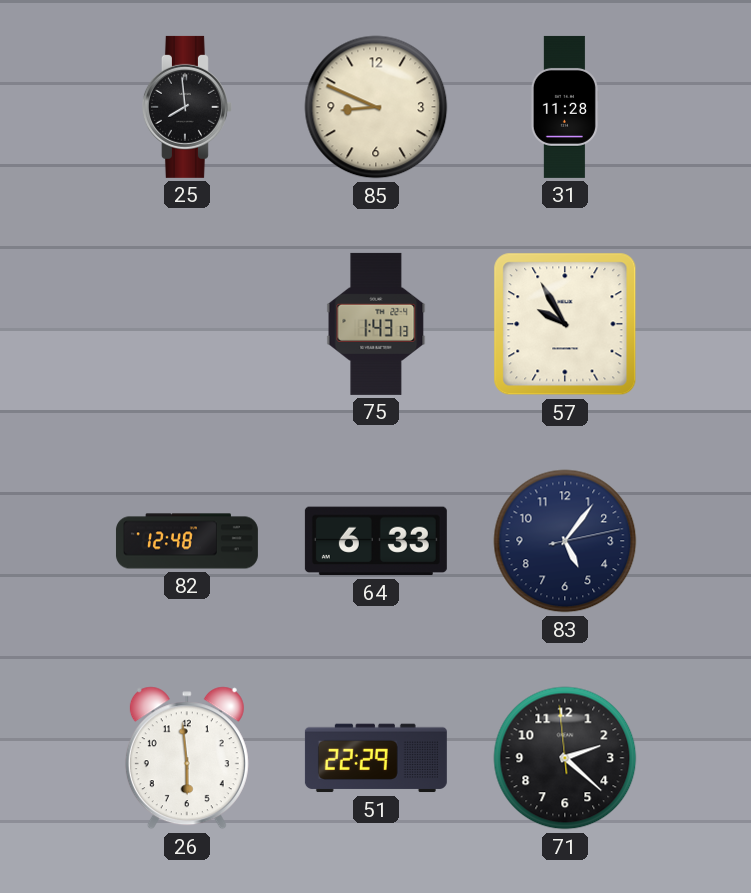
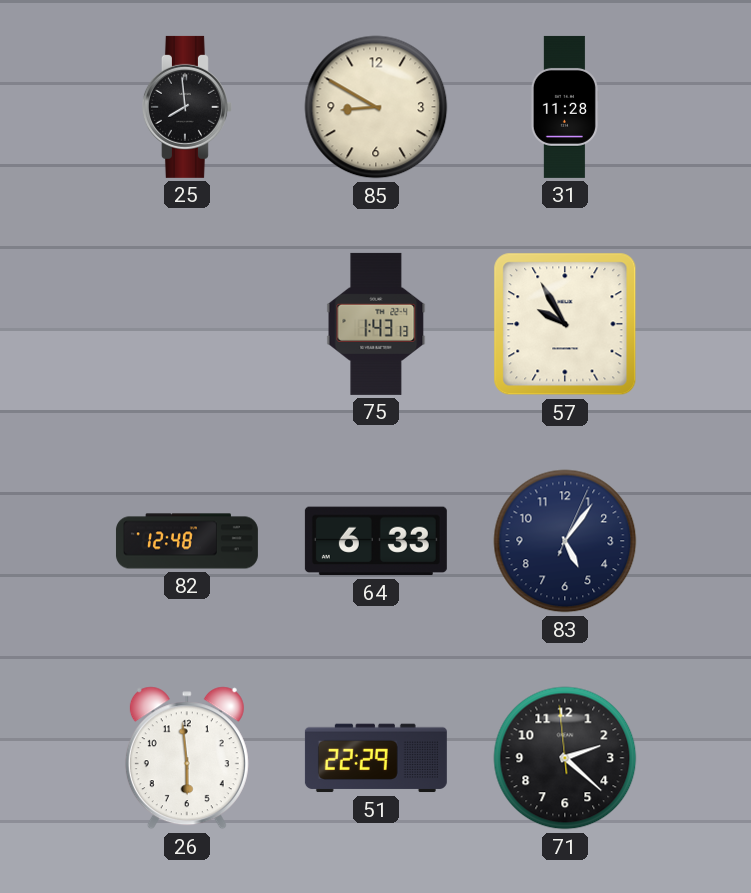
85: 8:49 -> 8:50 (376, 107)
83: 5:06:13 -> 5:06:04 (565, 541)
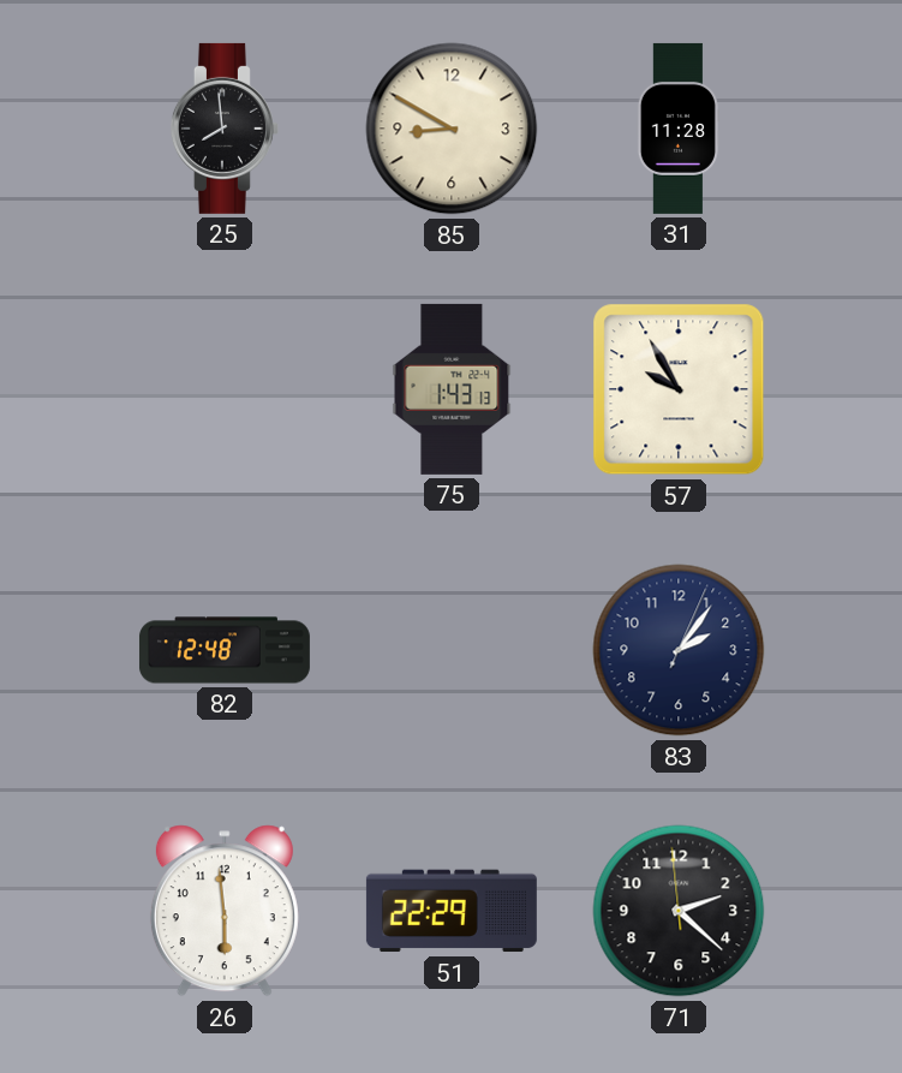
64: 6:33 -> none (376, 541)
83: 5:06 -> 2:06 (679, 650)
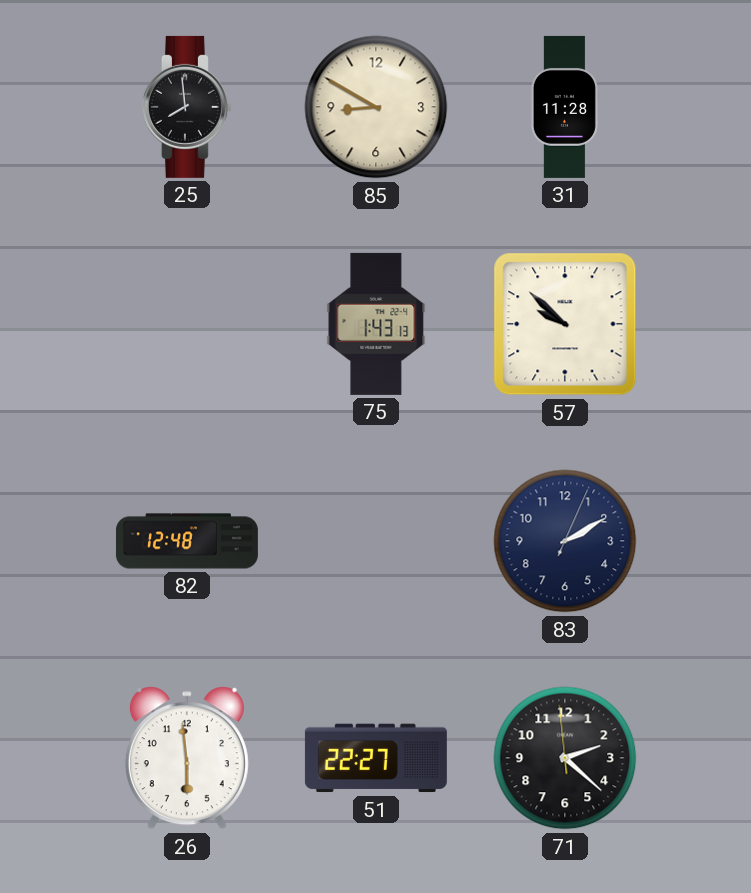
57: 9:55 -> 9:52 (565, 324)
83: 2:06 -> 2:10 (565, 541)
51: 22:29 -> 22:27 (376, 758)
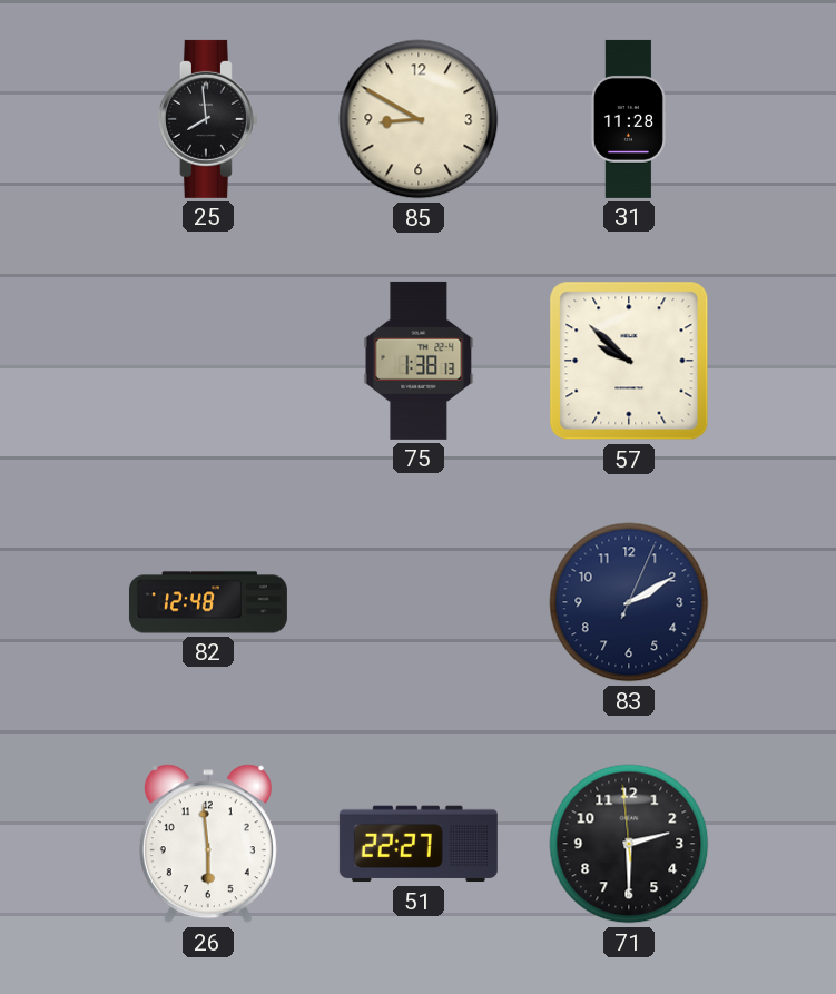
75: 1:43 -> 1:38 (419, 361)
71: 2:21 -> 2:29 (629, 844)
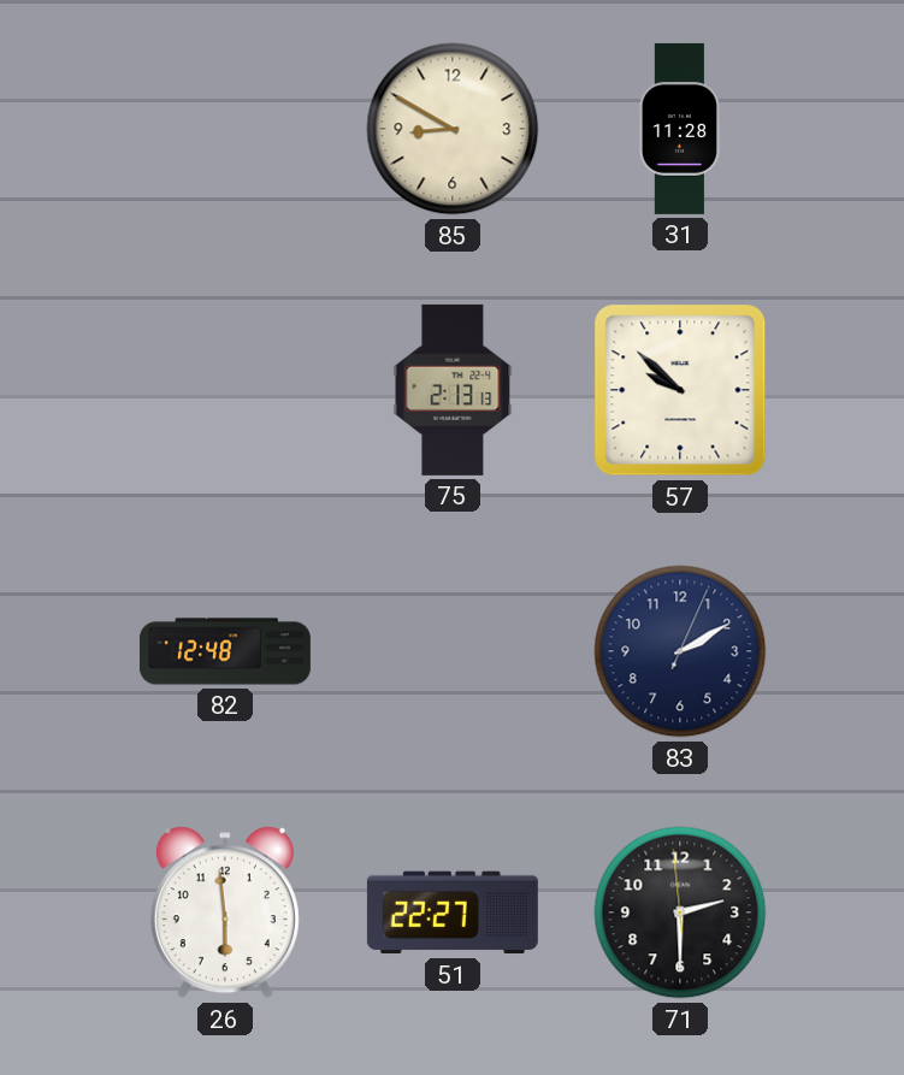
25: 7:59 -> none (208, 119)
75: 1:38 -> 2:13 (453, 390)
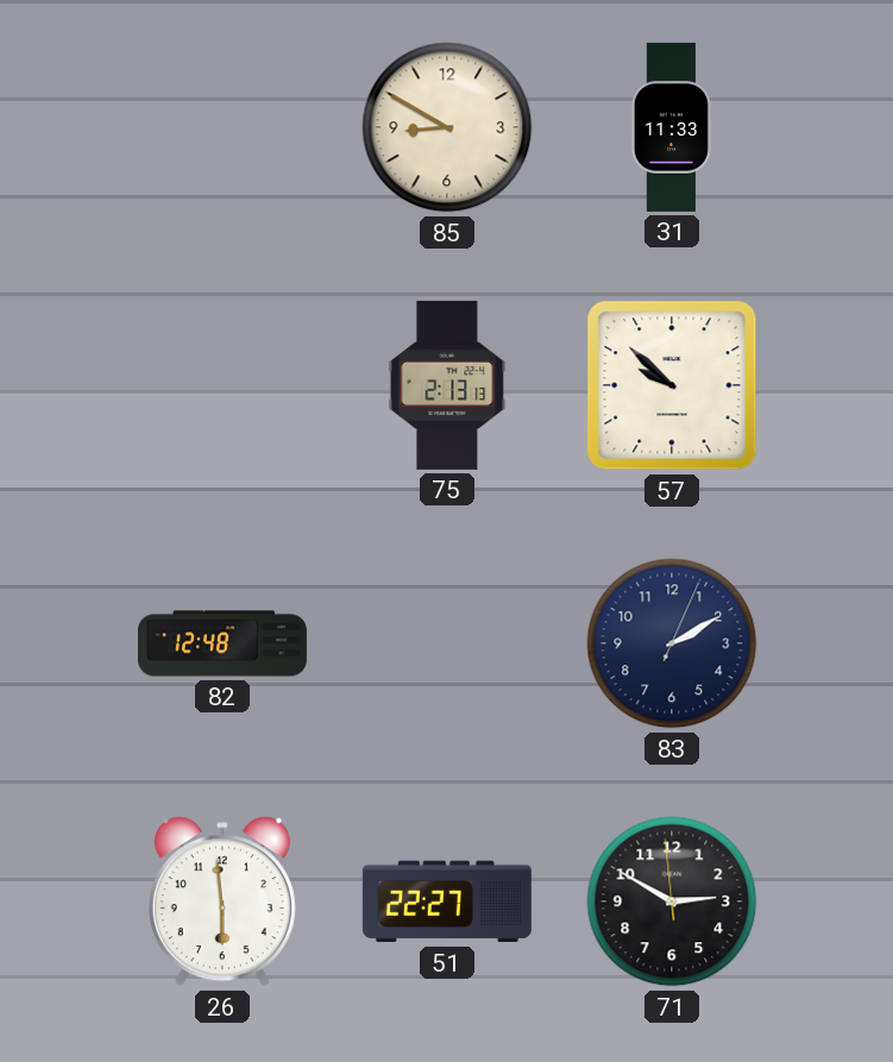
31: 11:28 -> 11:33 (671, 127)
71: 2:29 -> 2:49 (672, 901)
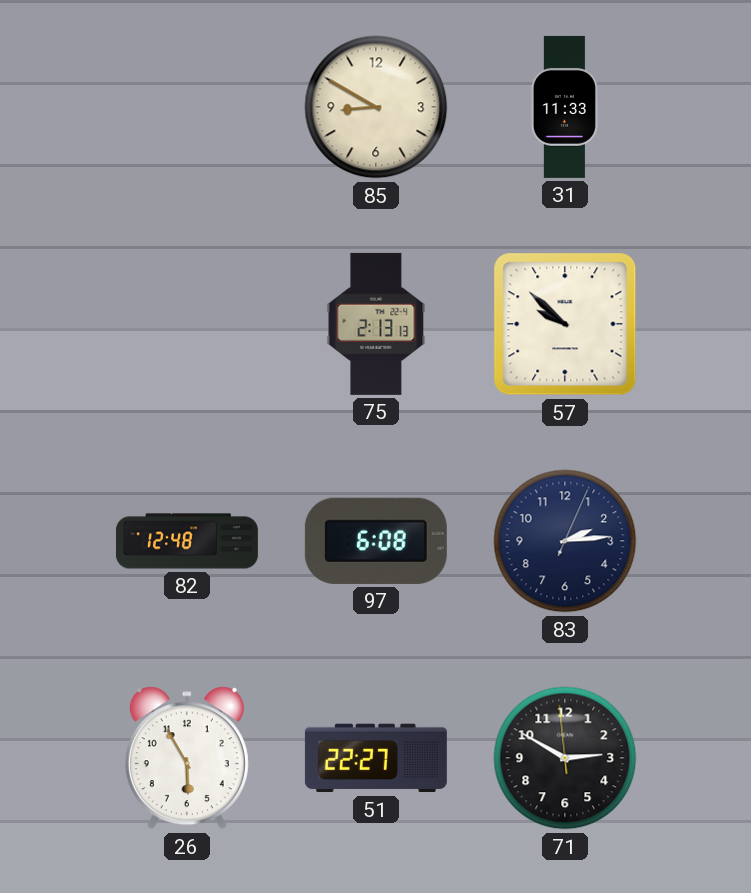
97: none -> 6:08 (376, 541)
83: 2:10 -> 2:14 (565, 541)
26: 5:59 -> 5:55 (187, 758)
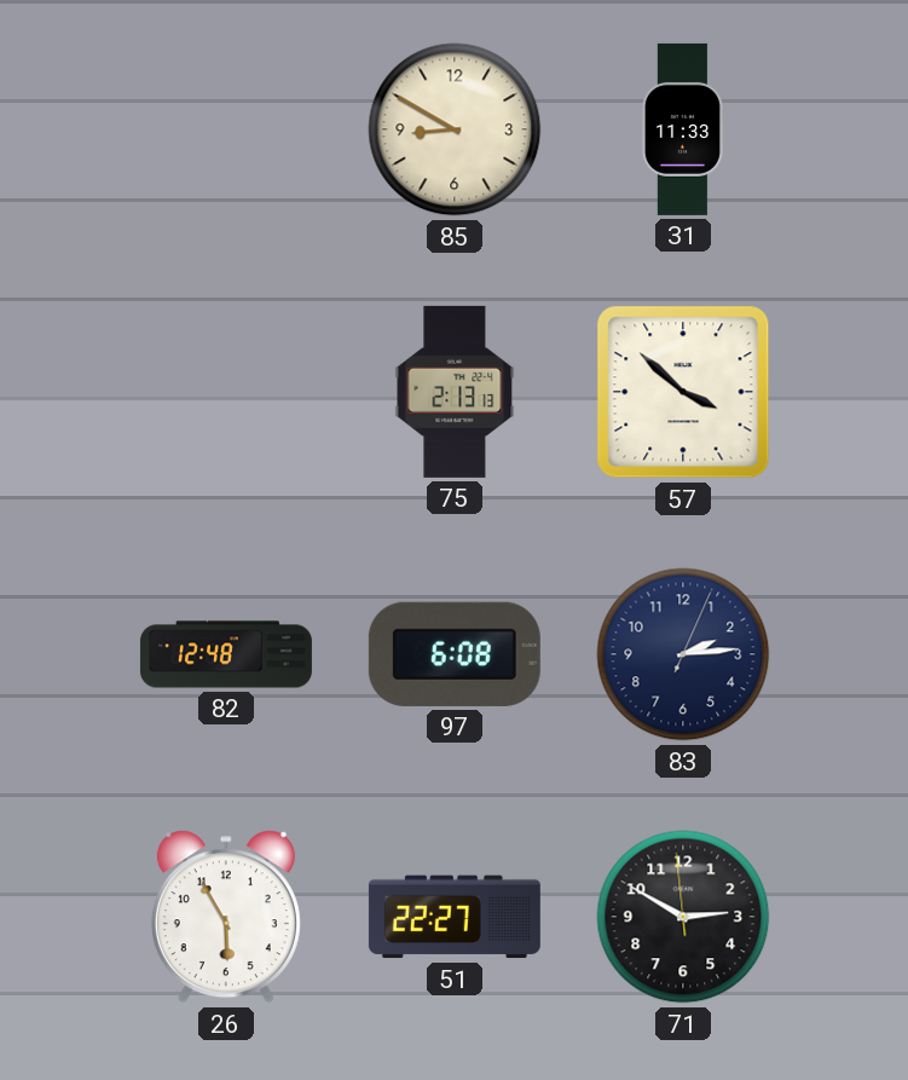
57: 9:52 -> 3:52 (683, 392)
